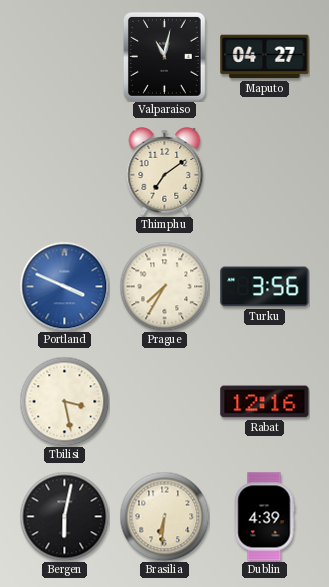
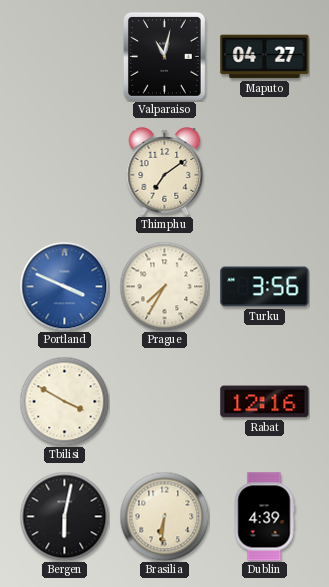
Tbilisi: 3:28 -> 3:50 (64, 401)
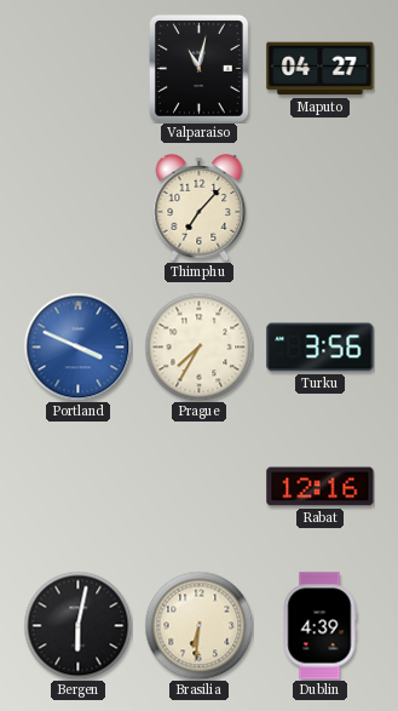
Thimphu: 7:09 -> 7:07 (200, 208)
Tbilisi: 3:50 -> none (64, 401)
